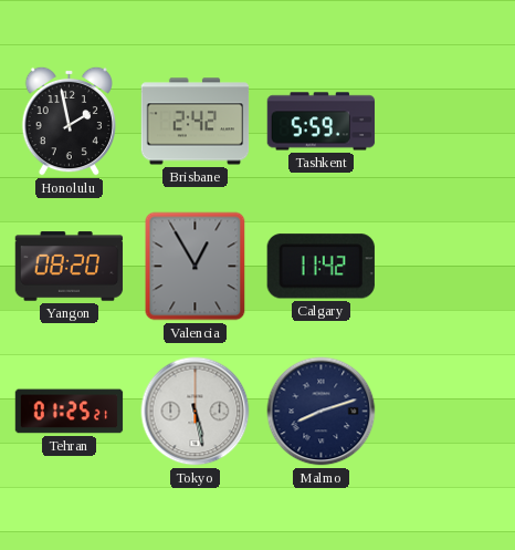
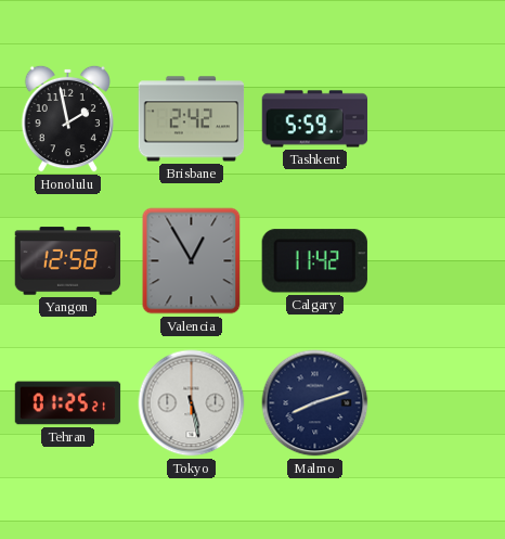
Yangon: 08:20 -> 12:58 (68, 261)
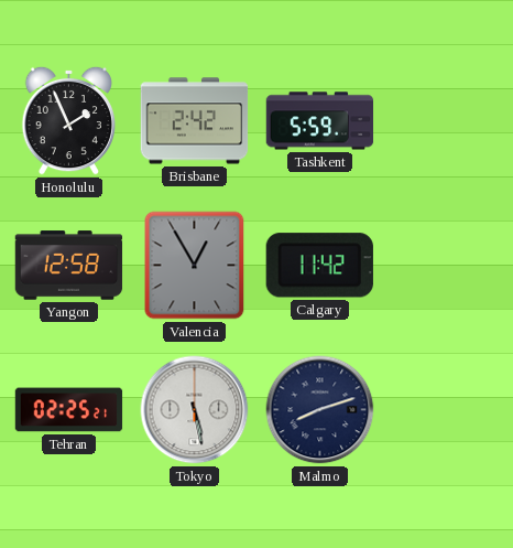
Honolulu: 1:58 -> 1:56 (68, 120)
Tehran: 01:25 -> 02:25 (69, 410)
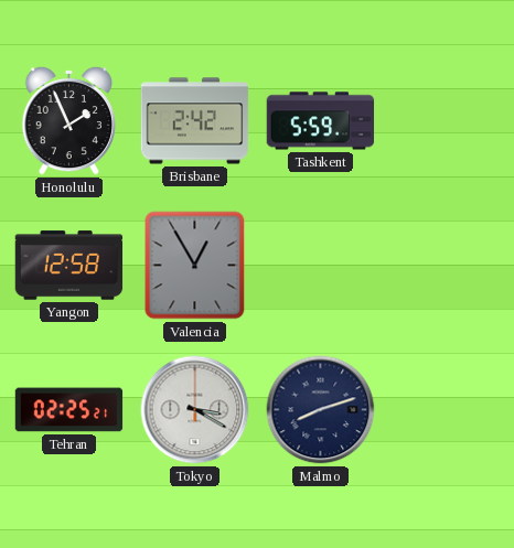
Calgary: 11:42 -> none (319, 266)
Tokyo: 5:28 -> 3:20 (195, 410)
